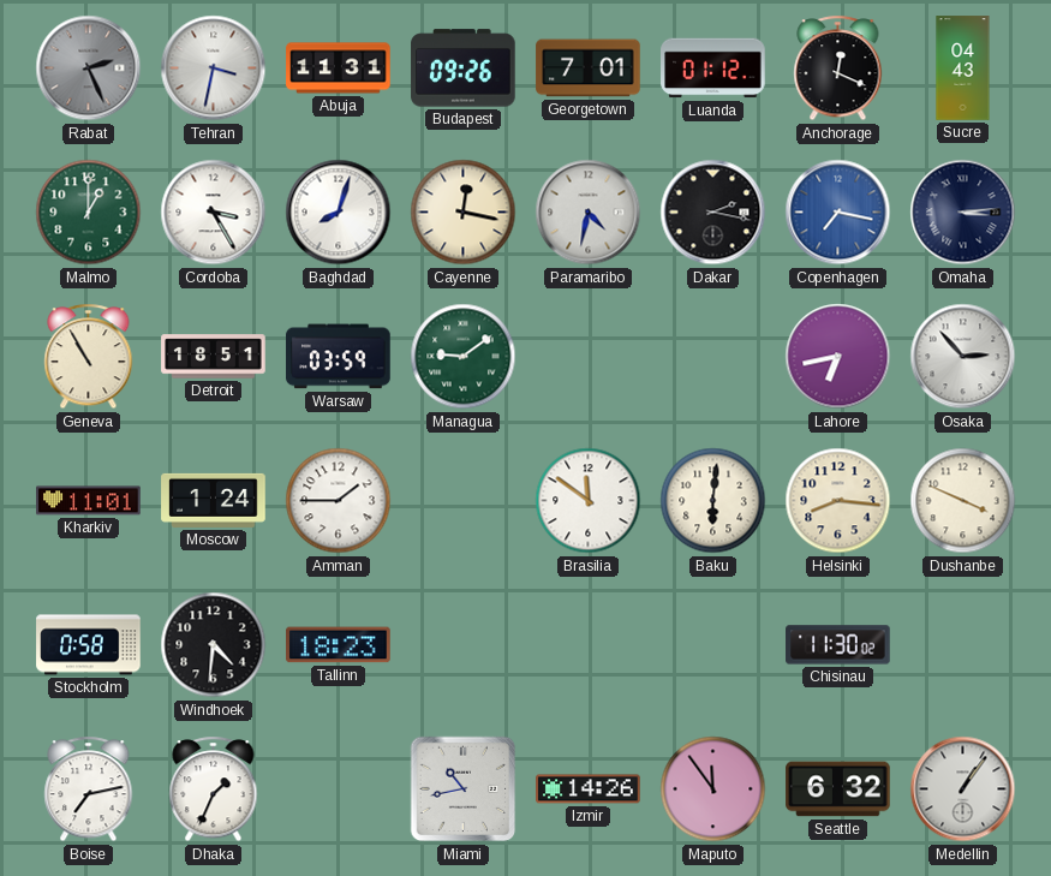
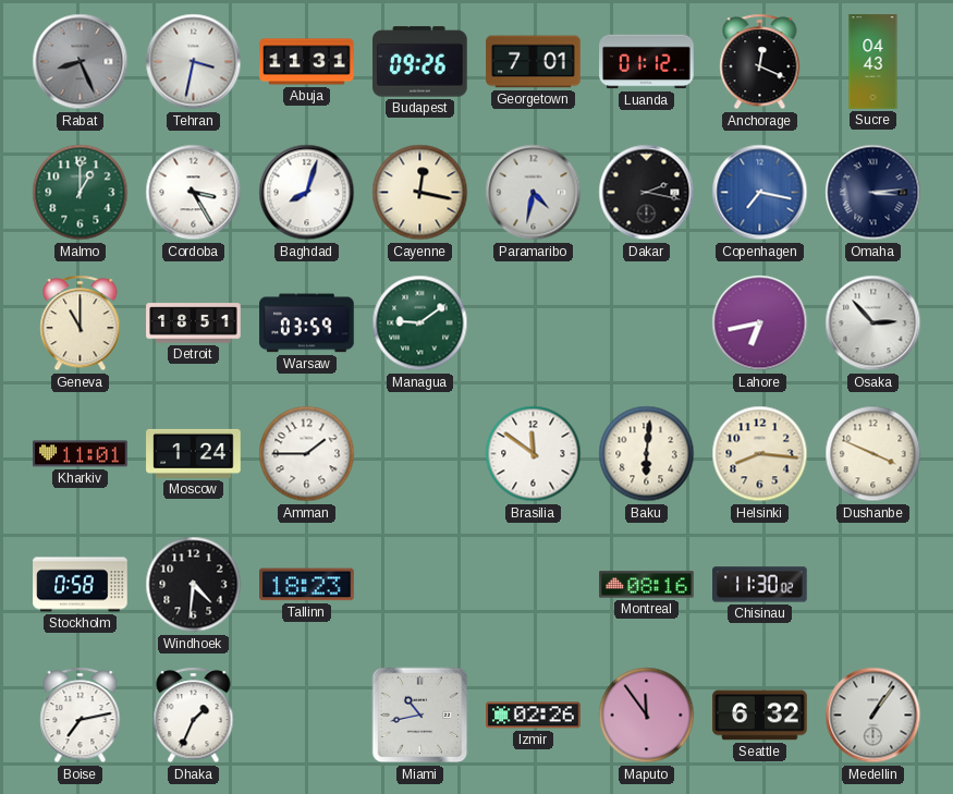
Rabat: 2:26 -> 8:26 (81, 62)
Geneva: 10:55 -> 11:00 (81, 323)
Montreal: none -> 08:16 (647, 585)
Izmir: 14:26 -> 02:26 (534, 716)
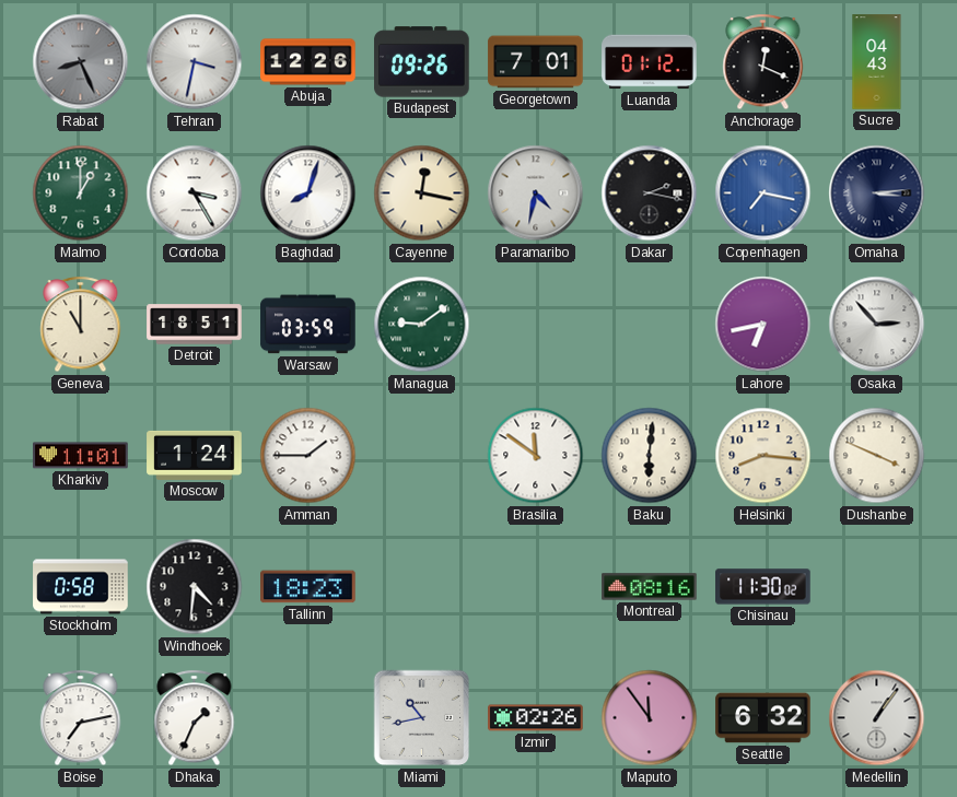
Abuja: 11:31 -> 12:26 (308, 62)
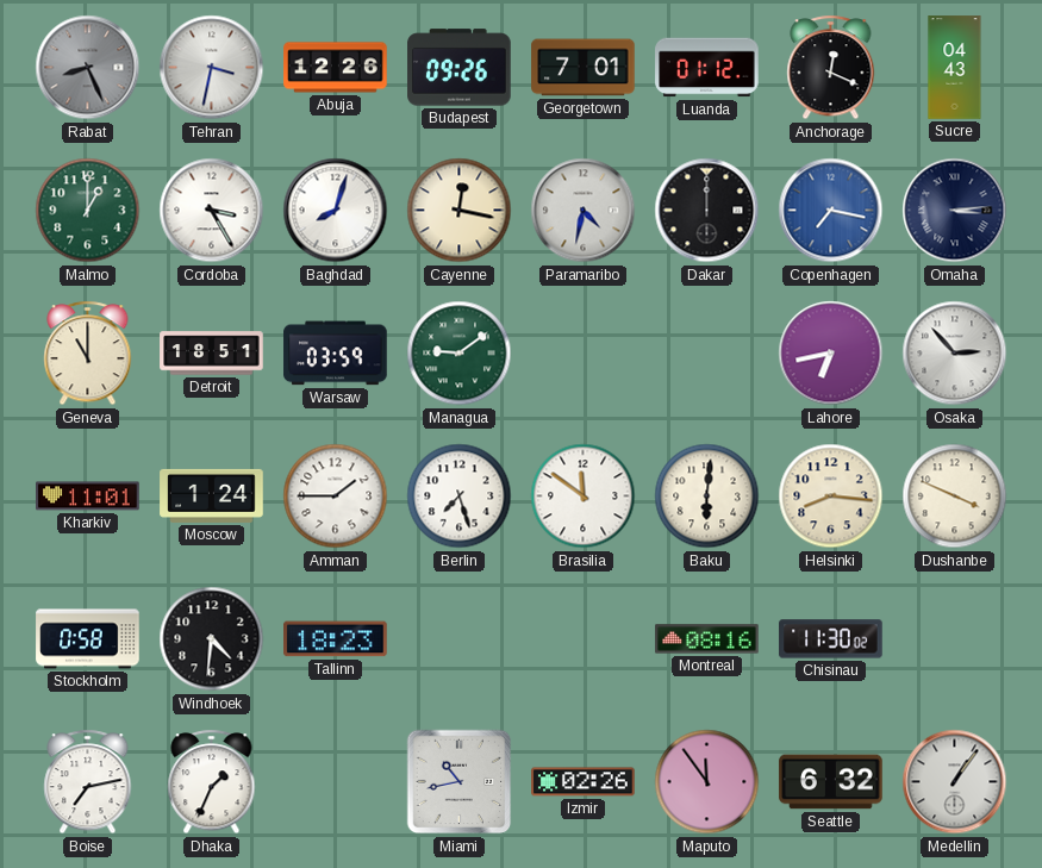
Dakar: 2:17 -> 12:00 (707, 211)
Berlin: none -> 7:27 (460, 497)
